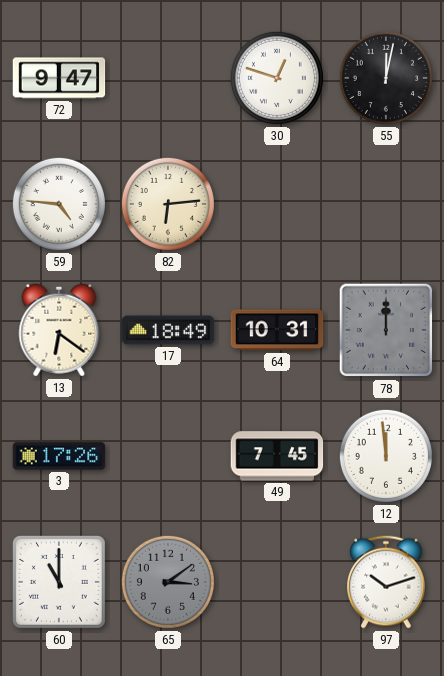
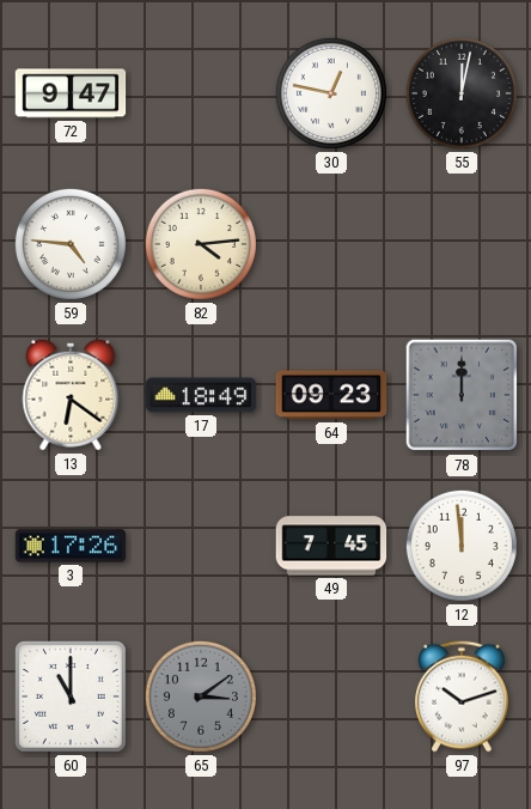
30: 12:48 -> 12:47 (331, 93)
82: 6:14 -> 4:14 (201, 244)
64: 10:31 -> 09:23 (331, 395)
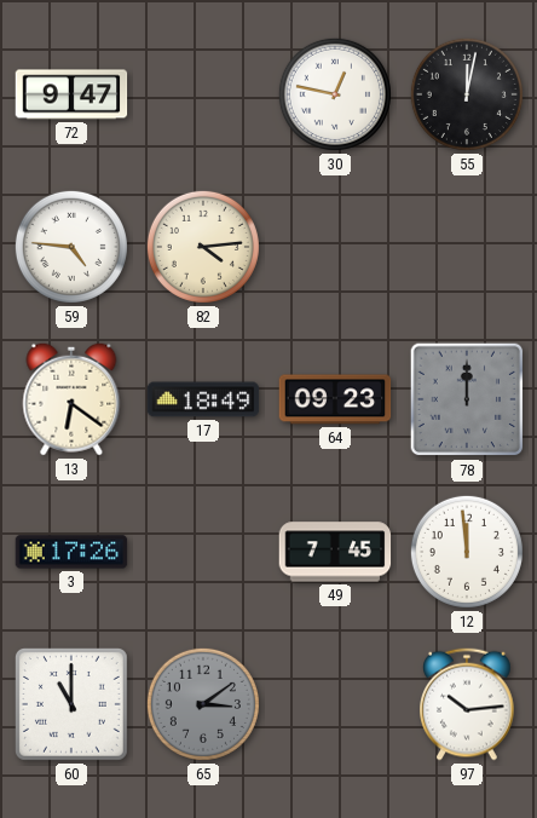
97: 10:12 -> 10:14 (467, 704)
